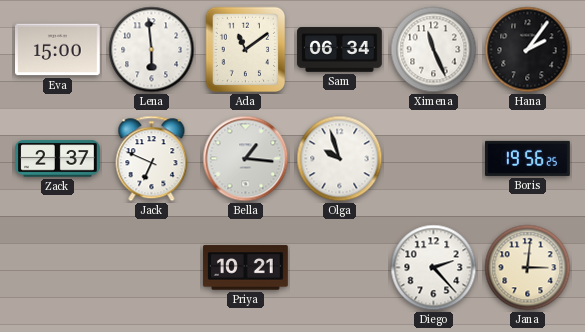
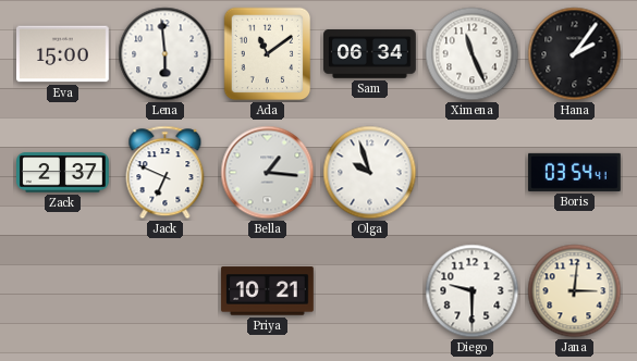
Boris: 19:56 -> 03:54 (575, 172)
Diego: 2:23 -> 9:30 (473, 291)
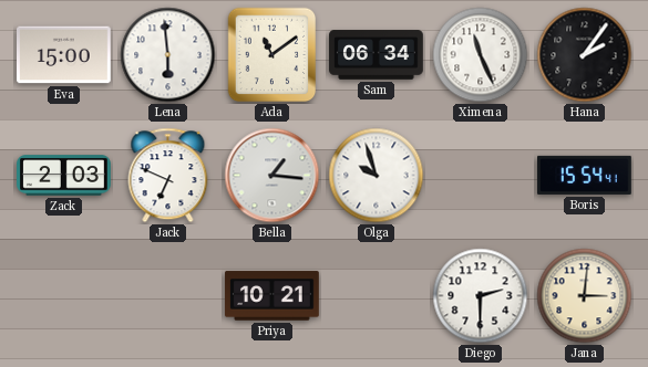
Zack: 2:37 -> 2:03 (64, 176)
Boris: 03:54 -> 15:54 (585, 175)
Diego: 9:30 -> 2:30 (481, 296)
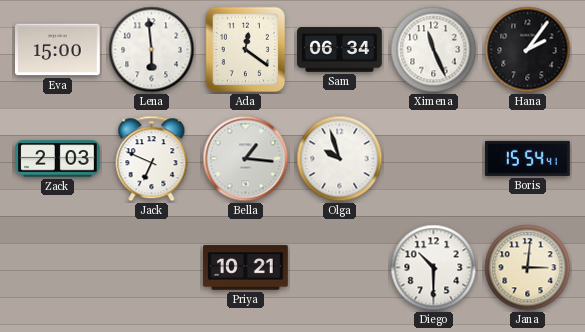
Ada: 11:09 -> 12:21 (246, 50)
Diego: 2:30 -> 10:30 (434, 268)
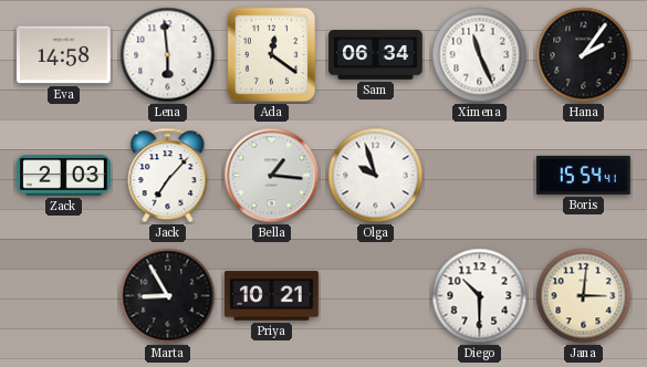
Eva: 15:00 -> 14:58 (64, 55)
Jack: 6:49 -> 7:07 (168, 176)
Marta: none -> 8:55 (168, 296)
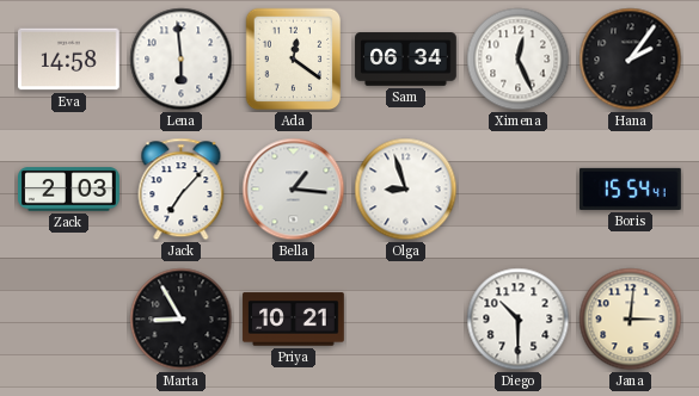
Ximena: 11:26 -> 12:26 (519, 60)
Olga: 9:57 -> 8:57 (406, 190)
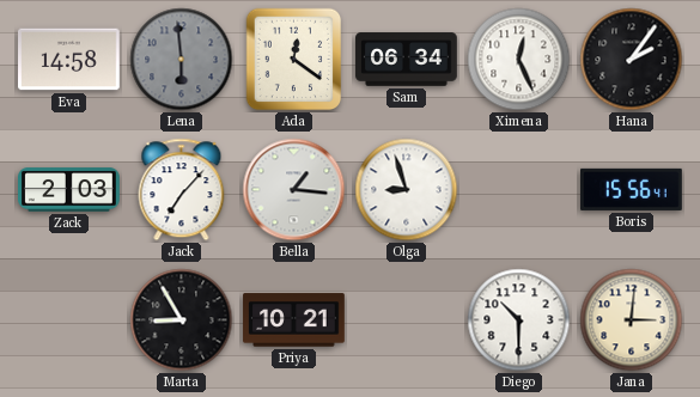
Lena dial: white -> grey (182, 60)
Boris: 15:54 -> 15:56 (632, 189)
